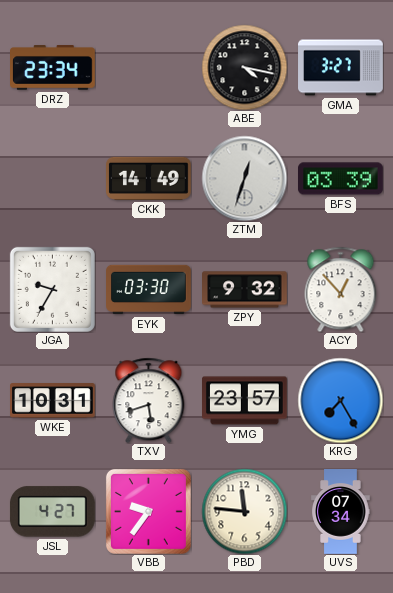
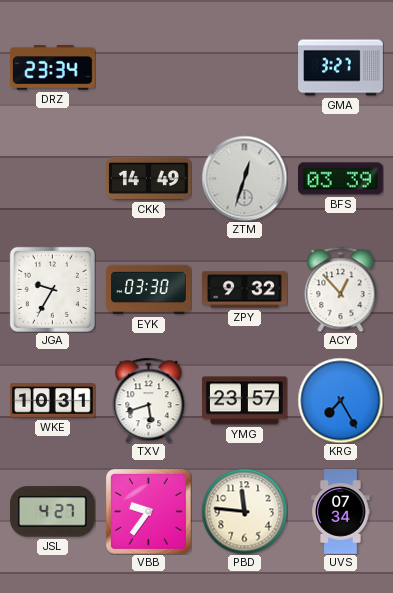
ABE: 4:17 -> none (244, 67)
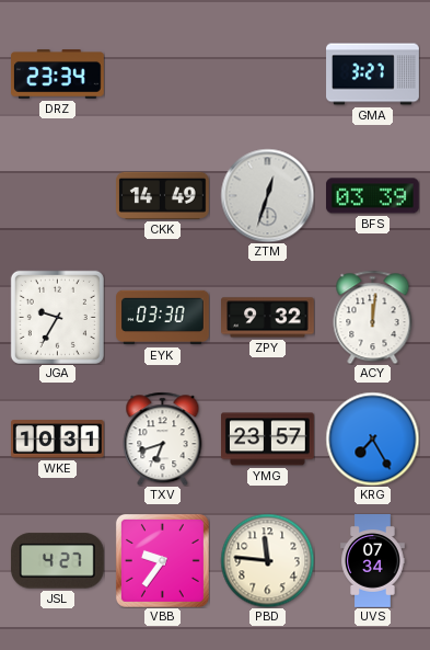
ACY: 12:53 -> 12:01 (373, 317)
TXV: 5:42 -> 6:42 (163, 438)
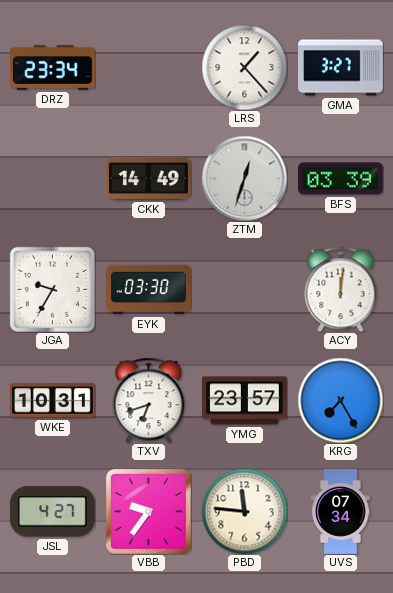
LRS: none -> 1:23 (244, 67)
ZPY: 9:32 -> none (268, 318)
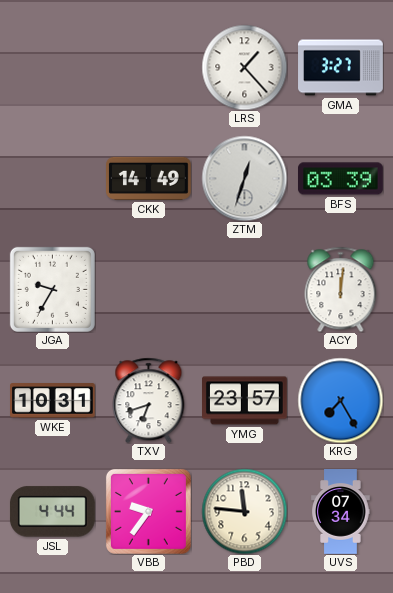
DRZ: 23:34 -> none (53, 68)
EYK: 03:30 -> none (149, 290)
JSL: 4:27 -> 4:44 (52, 512)
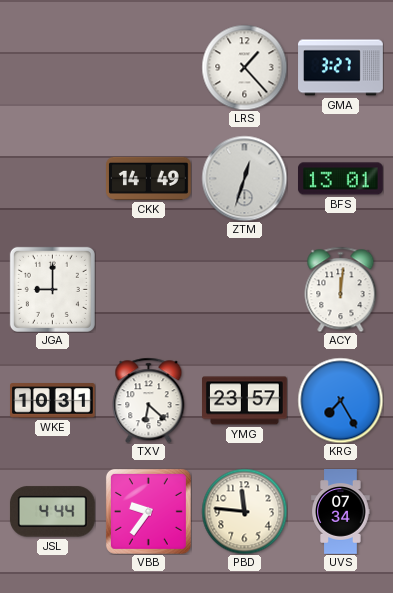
BFS: 03:39 -> 13:01 (341, 179)
JGA: 9:35 -> 9:00 (52, 289)
TXV: 6:42 -> 6:22 (149, 400)
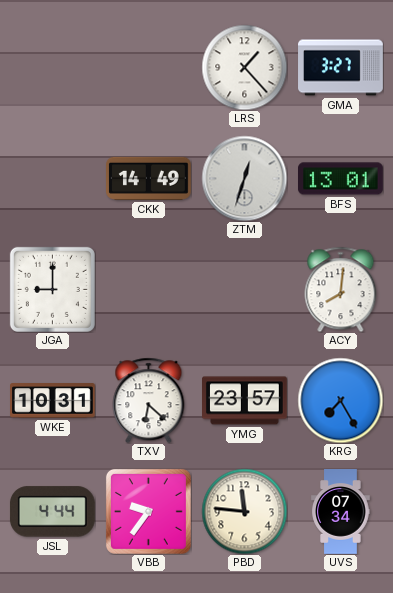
ACY: 12:01 -> 8:01 (341, 289)
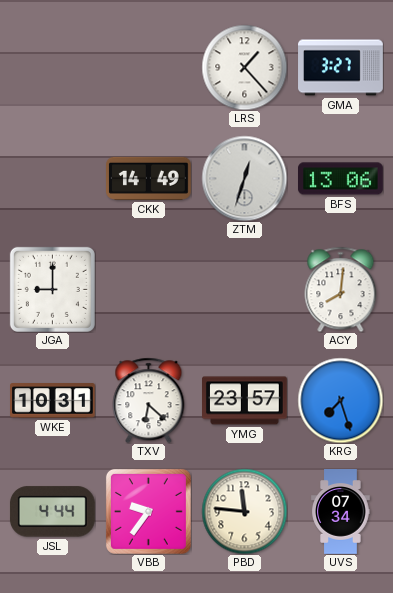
BFS: 13:01 -> 13:06 (341, 179)
KRG: 7:25 -> 7:27 (340, 400)
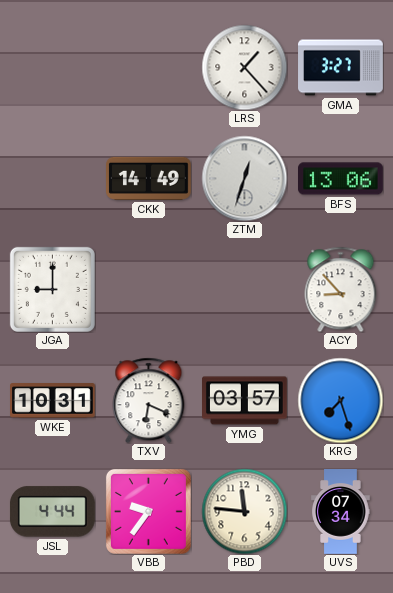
ACY: 8:01 -> 8:53 (341, 289)
TXV: 6:22 -> 6:19 (149, 400)
YMG: 23:57 -> 03:57 (245, 401)
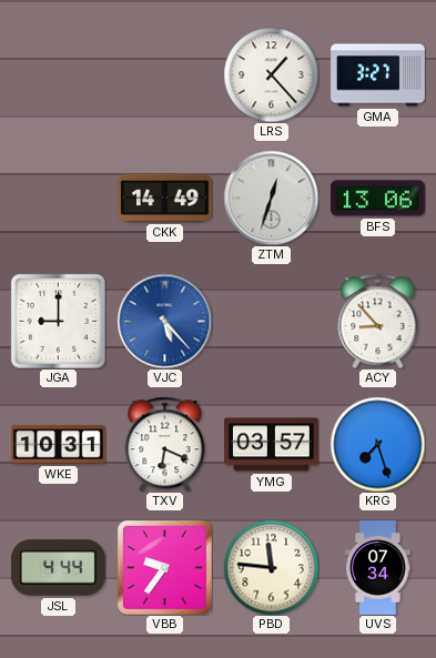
VJC: none -> 5:23 (164, 321)
